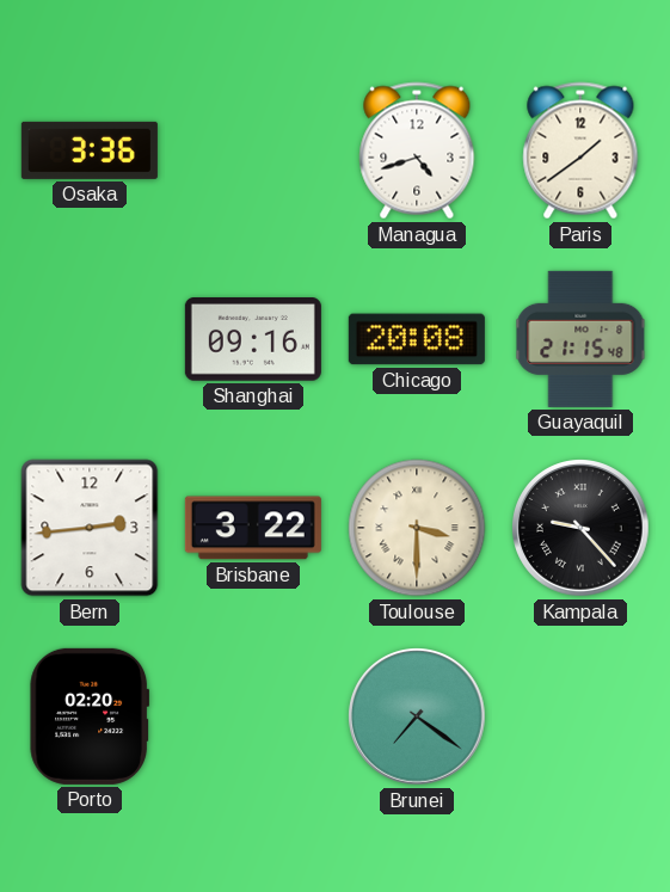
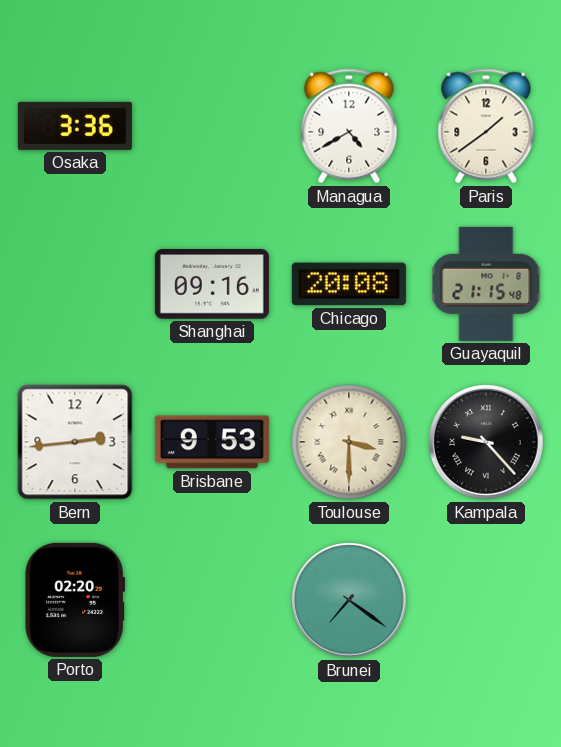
Managua: 4:42 -> 4:40 (349, 126)
Brisbane: 3:22 -> 9:53 (212, 442)
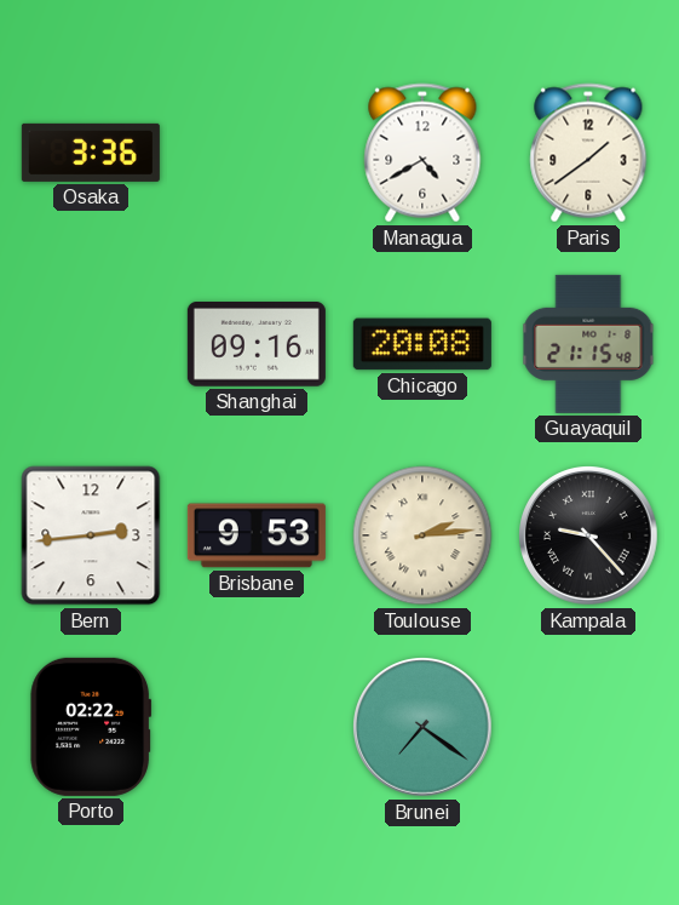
Toulouse: 3:30 -> 2:14 (422, 535)
Porto: 02:20 -> 02:22 (91, 727)
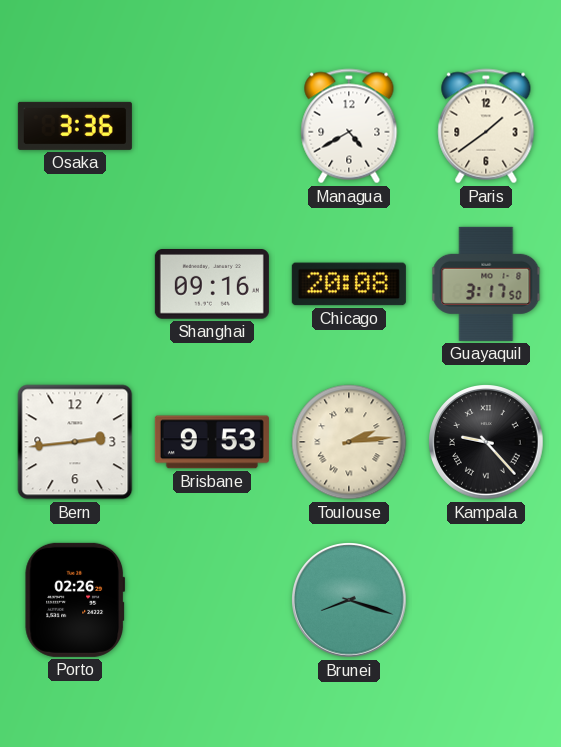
Guayaquil: 21:15 -> 3:17 (486, 284)
Porto: 02:22 -> 02:26 (75, 600)
Brunei: 7:21 -> 8:18 (349, 600)
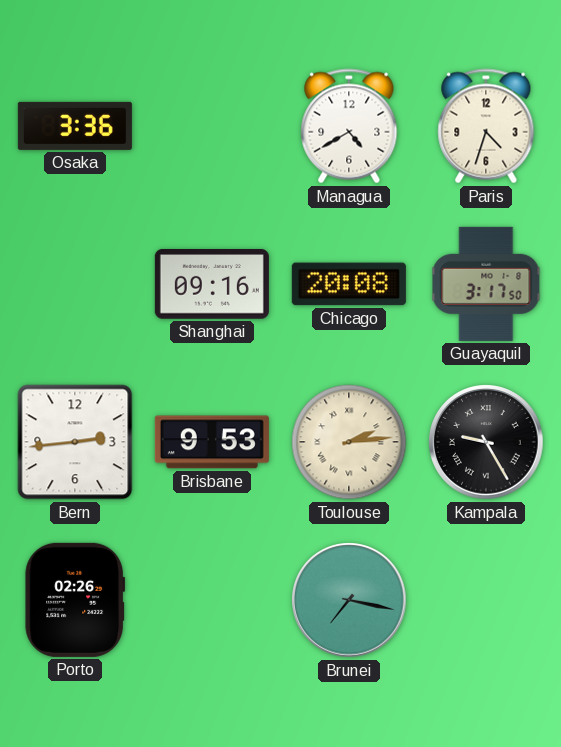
Paris: 1:39 -> 4:33 (486, 126)
Kampala: 9:23 -> 9:25 (486, 442)
Brunei: 8:18 -> 7:17 (349, 600)
